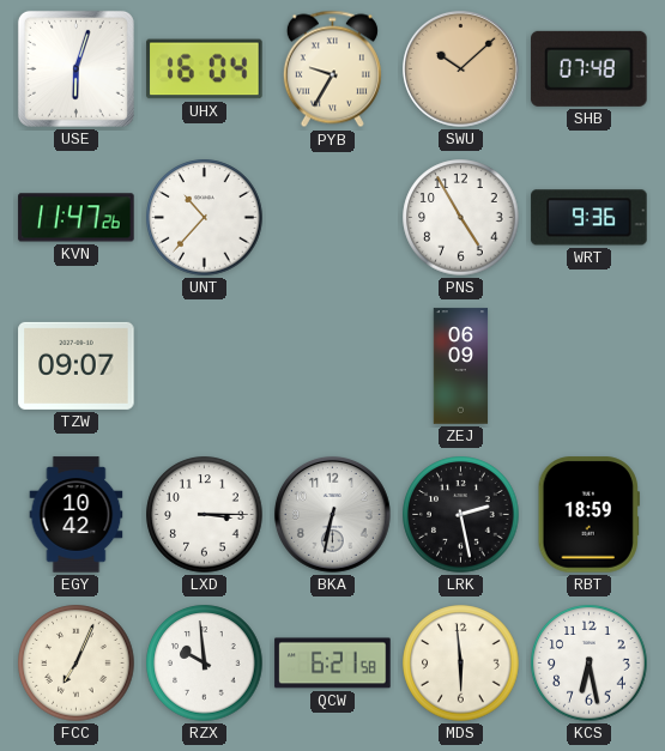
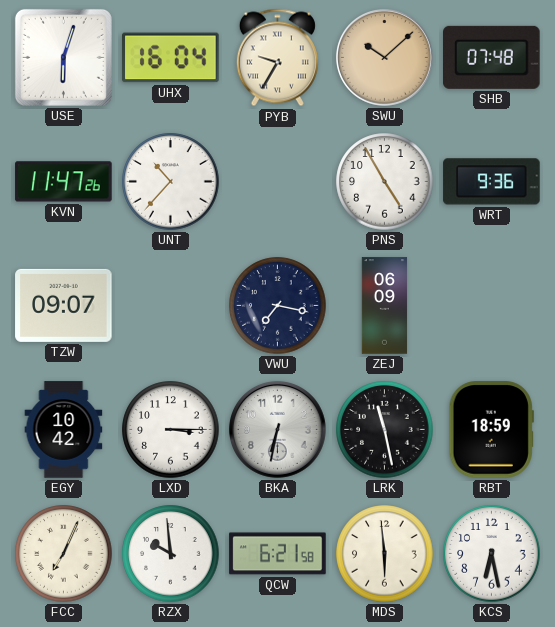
VWU: none -> 7:17 (278, 306)
LRK: 2:28 -> 11:28 (385, 430)
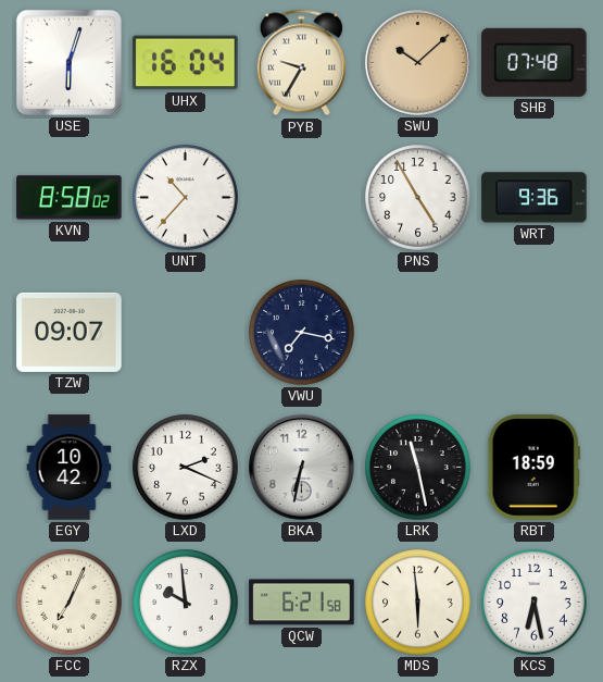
KVN: 11:47 -> 8:58 (70, 198)
ZEJ: 06:09 -> none (385, 306)
LXD: 3:15 -> 2:19 (186, 468)
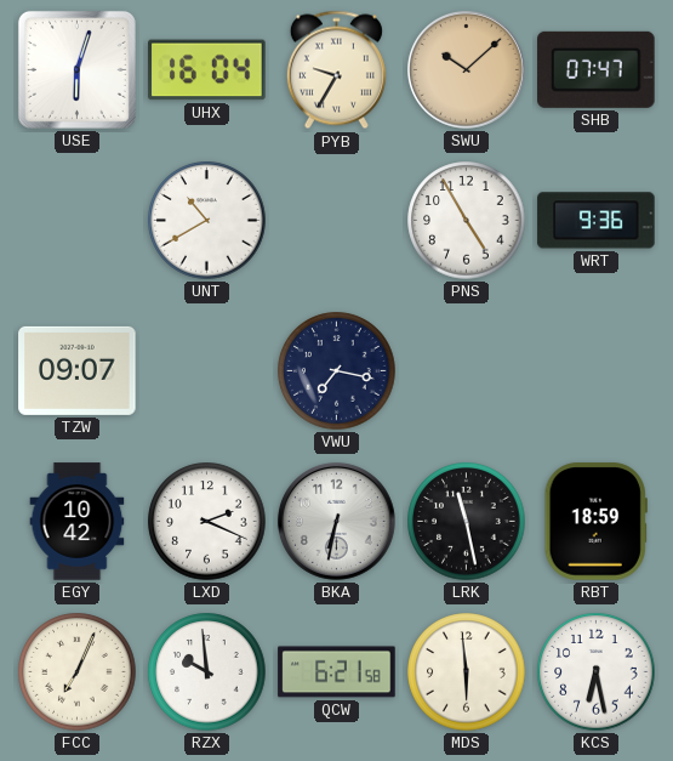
SHB: 07:48 -> 07:47 (597, 69)
KVN: 8:58 -> none (70, 198)
UNT: 10:37 -> 10:40 (207, 221)
